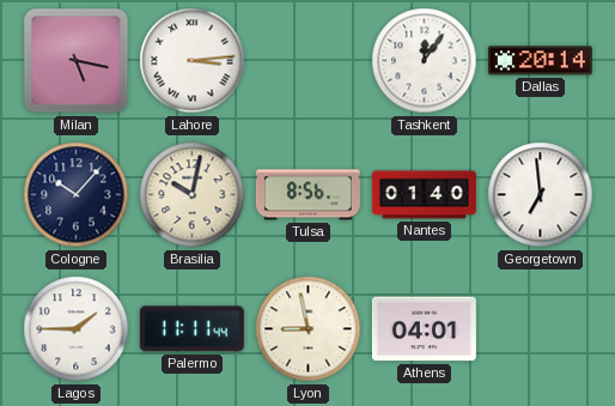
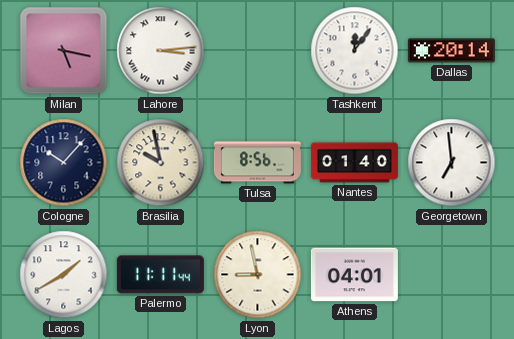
Brasilia: 10:02 -> 9:58 (161, 163)
Lagos: 1:45 -> 1:40 (64, 275)
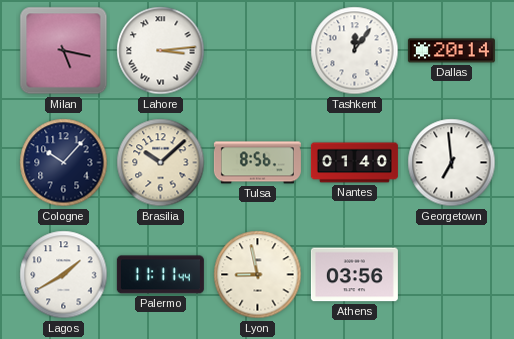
Brasilia: 9:58 -> 10:08 (161, 163)
Athens: 04:01 -> 03:56 (354, 275)
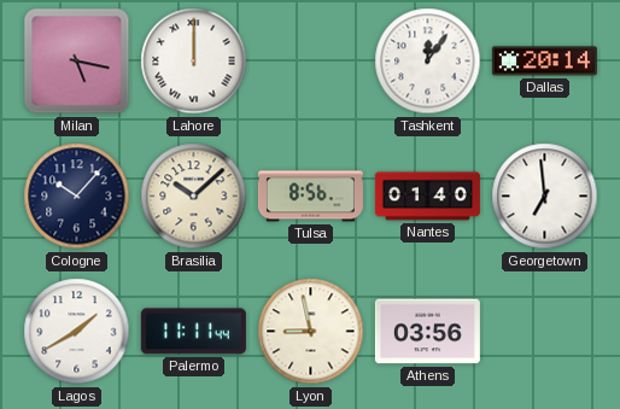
Lahore: 3:14 -> 12:00 (194, 62)
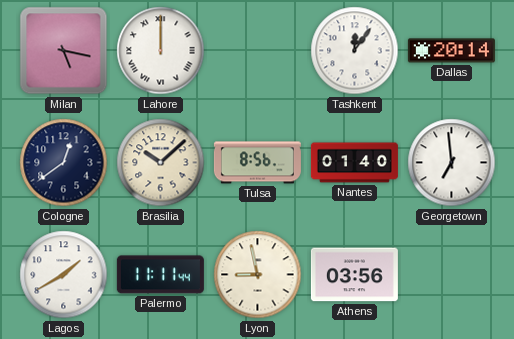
Cologne: 10:07 -> 12:39 (64, 163)
